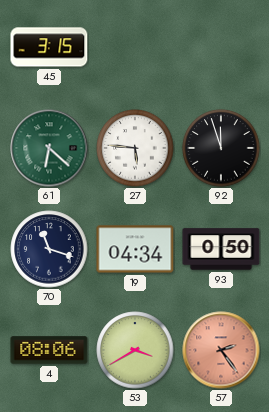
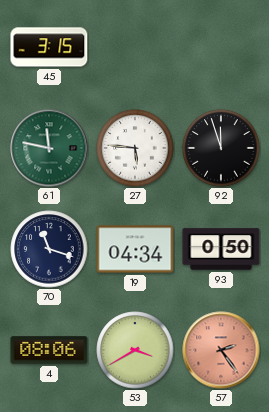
61: 6:22 -> 11:47 (49, 148)
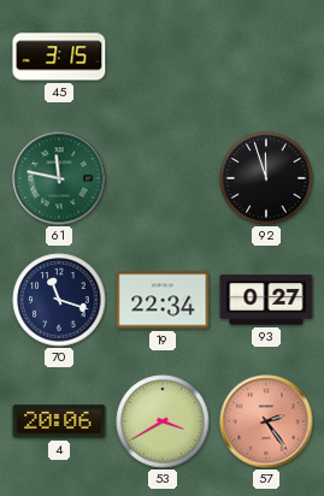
27: 5:46 -> none (135, 148)
19: 04:34 -> 22:34 (163, 300)
93: 0:50 -> 0:27 (266, 300)
4: 08:06 -> 20:06 (59, 421)
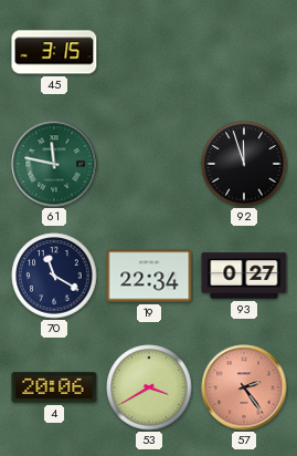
70: 11:18 -> 11:20 (54, 276)
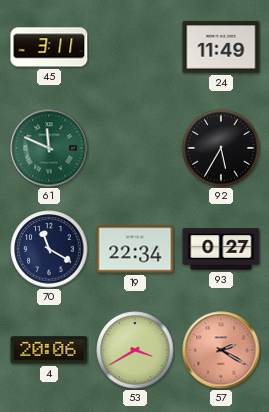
45: 3:15 -> 3:11 (49, 47)
24: none -> 11:49 (221, 47)
61: 11:47 -> 11:49 (49, 148)
92: 11:57 -> 5:35 (221, 148)
57: 2:24 -> 2:20 (221, 350)
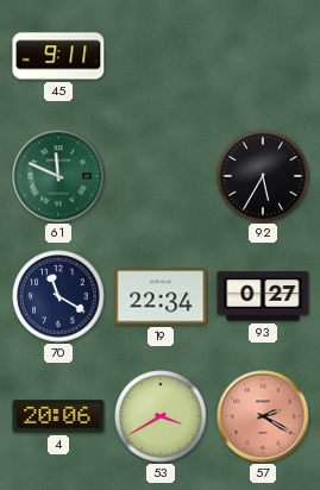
45: 3:11 -> 9:11 (58, 56)
24: 11:49 -> none (221, 47)
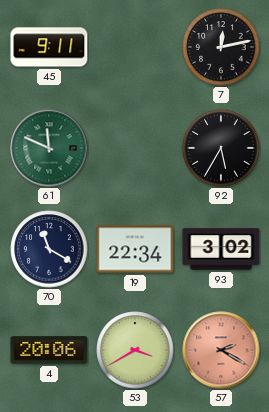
7: none -> 12:13 (221, 47)
93: 0:27 -> 3:02 (221, 249)
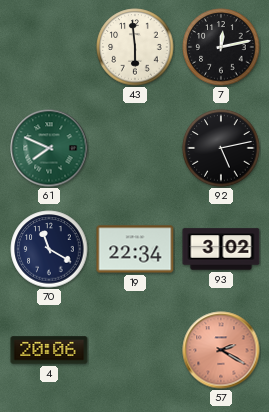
45: 9:11 -> none (49, 47)
43: none -> 5:59 (135, 47)
61: 11:49 -> 7:49 (49, 148)
92: 5:35 -> 5:13 (221, 148)
53: 3:40 -> none (135, 350)
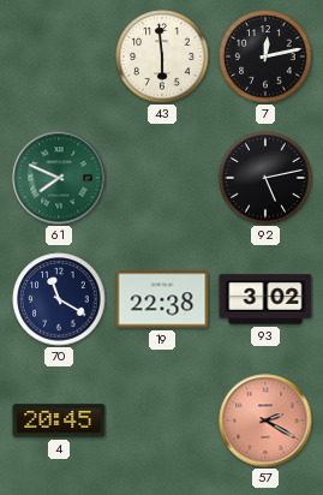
19: 22:34 -> 22:38 (162, 299)
4: 20:06 -> 20:45 (59, 421)
